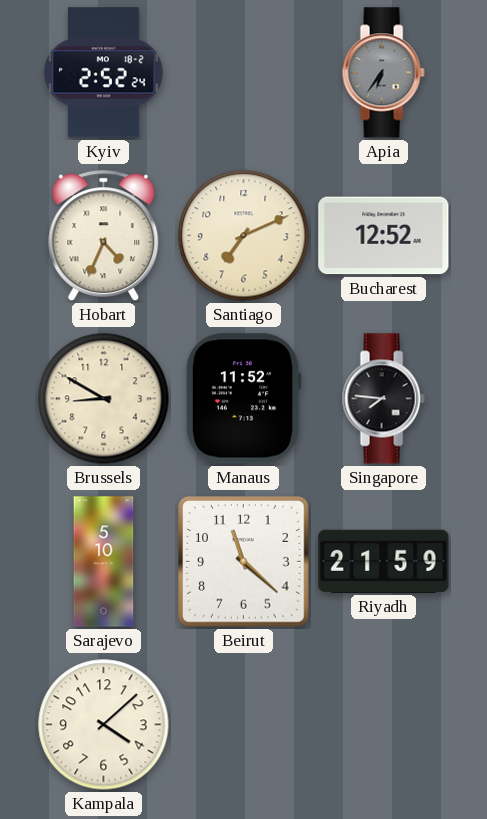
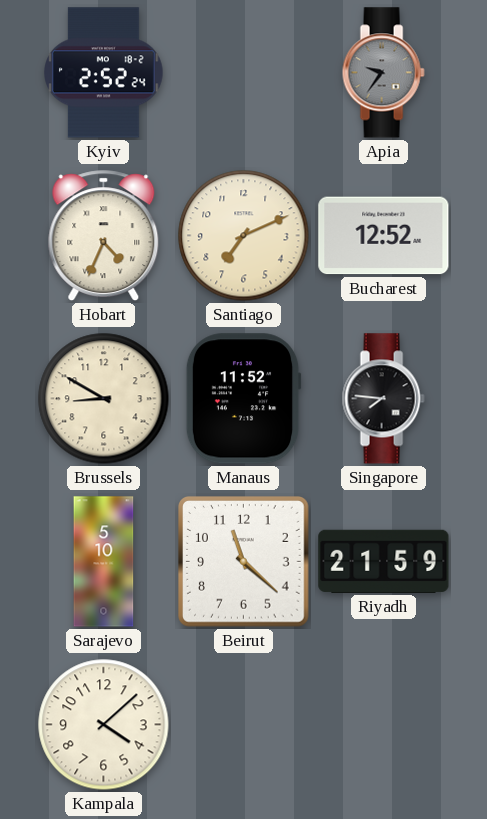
Apia: 6:36 -> 9:36 (383, 73)
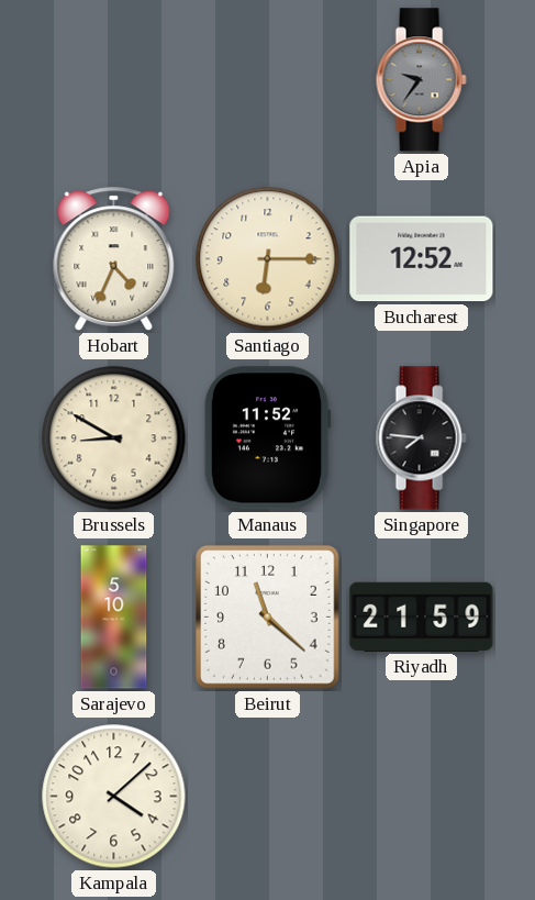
Kyiv: 2:52 -> none (104, 73)
Santiago: 7:11 -> 6:15 (268, 259)
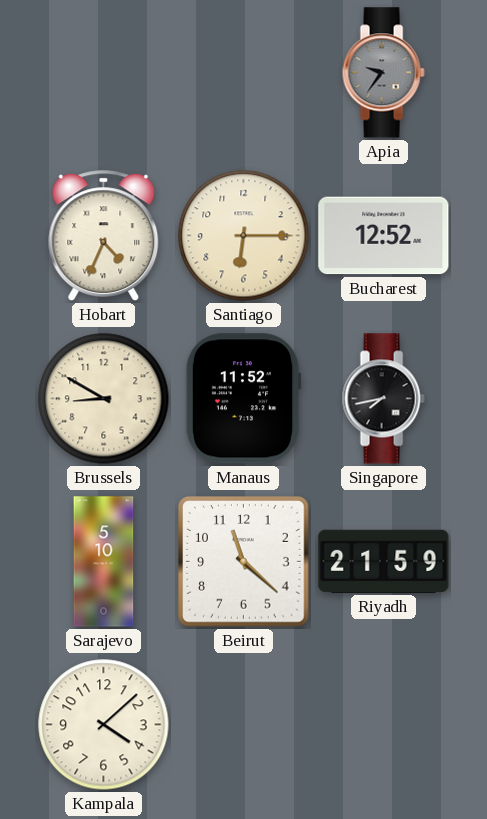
Singapore: 7:46 -> 7:43 (383, 399)
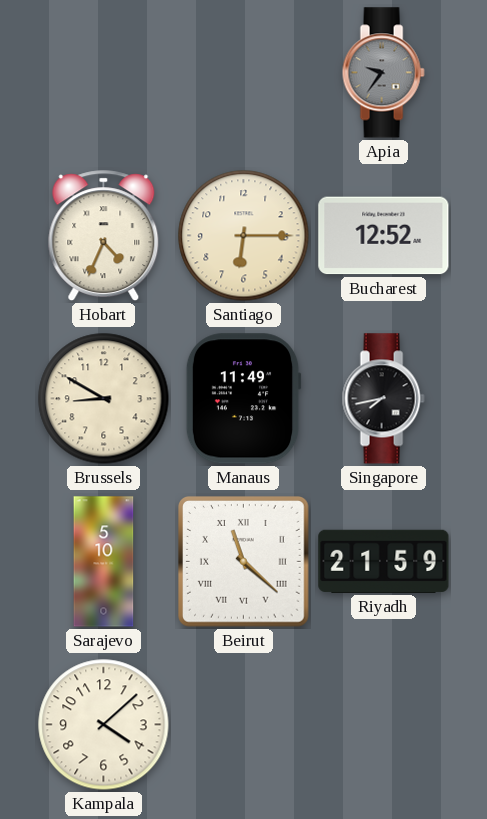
Manaus: 11:52 -> 11:49 (243, 399)
Beirut numerals: Arabic -> Roman (244, 562)
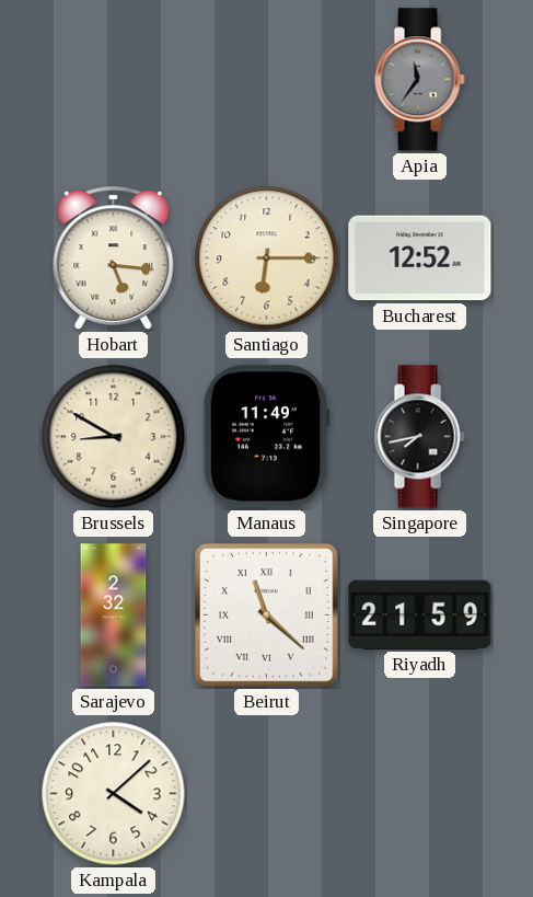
Apia: 9:36 -> 11:36 (419, 80)
Hobart: 4:34 -> 5:16 (114, 258)
Sarajevo: 5:10 -> 2:32 (114, 616)
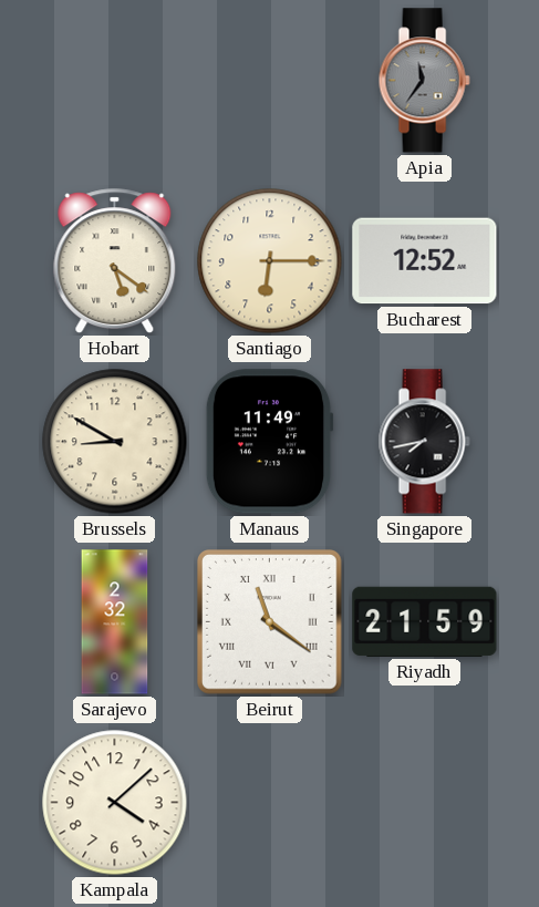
Hobart: 5:16 -> 5:21 (115, 261)
Beirut: 11:22 -> 11:21 (270, 622)
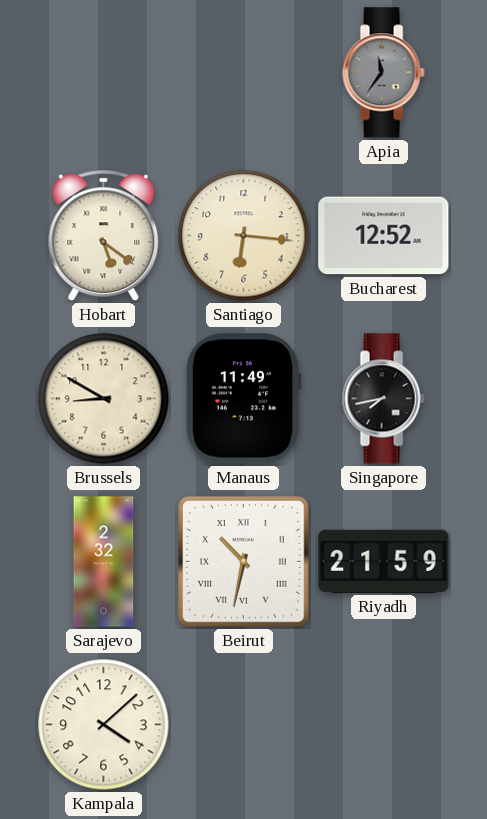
Santiago: 6:15 -> 6:16 (244, 236)
Beirut: 11:21 -> 10:32 (244, 562)
